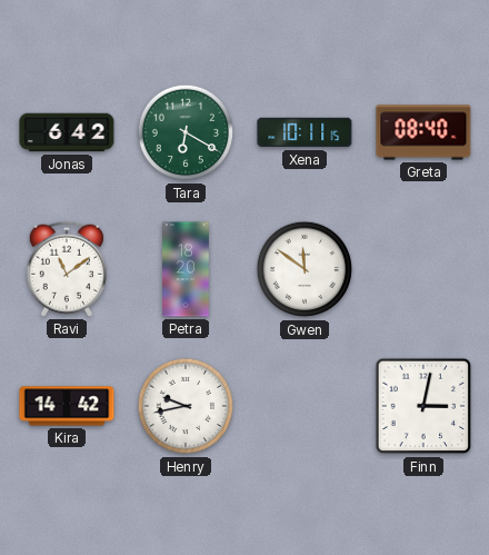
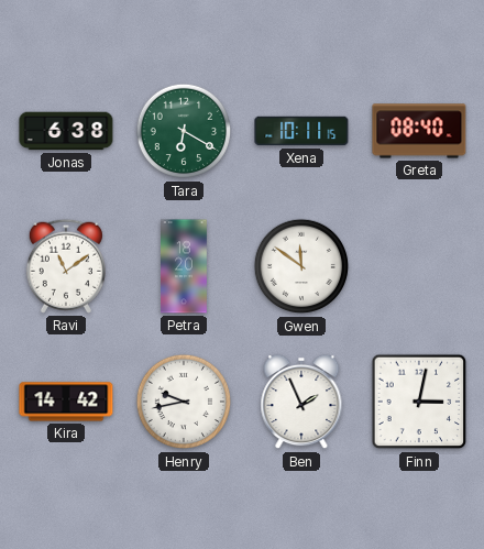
Jonas: 6:42 -> 6:38 (66, 131)
Ben: none -> 1:56 (301, 402)
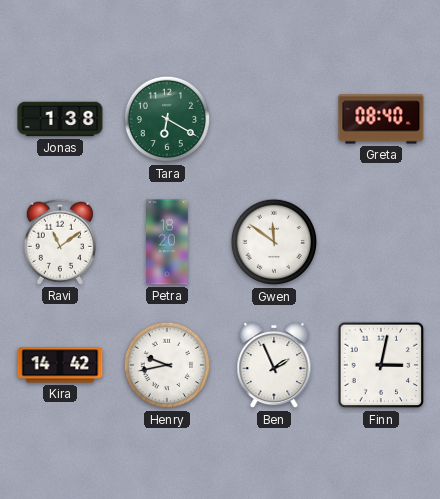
Jonas: 6:38 -> 1:38 (60, 119)
Xena: 10:11 -> none (301, 131)
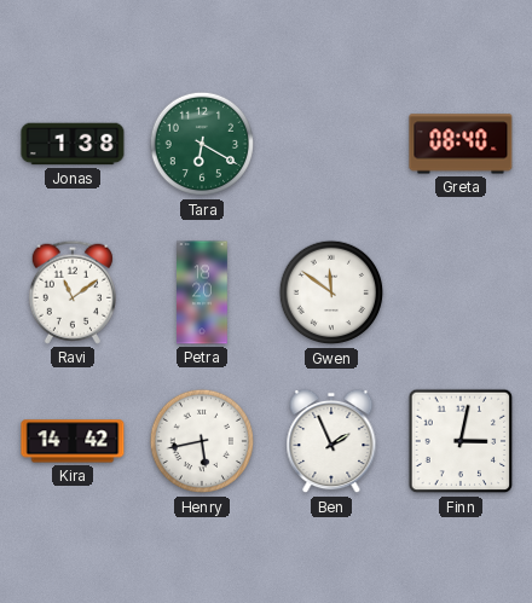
Henry: 9:43 -> 5:43 (202, 441)
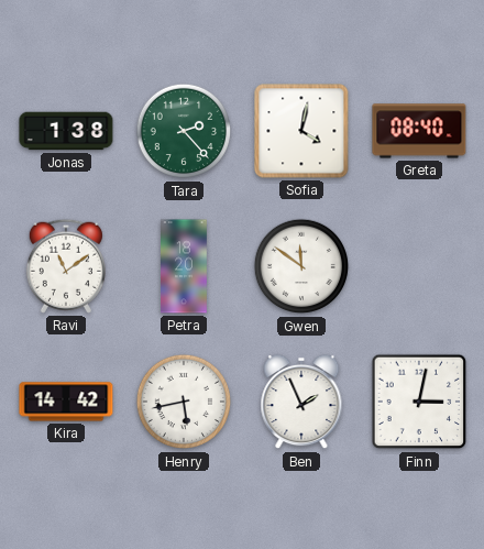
Tara: 6:20 -> 2:23 (184, 131)
Sofia: none -> 4:02 (301, 131)
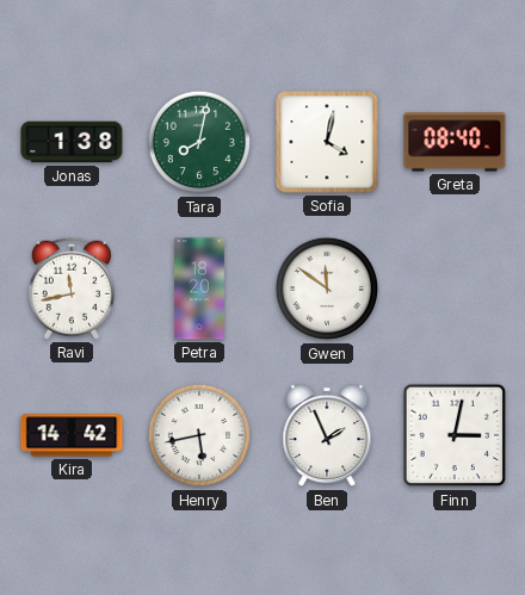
Tara: 2:23 -> 8:02 (199, 142)
Ravi: 11:09 -> 11:43 (72, 289)
